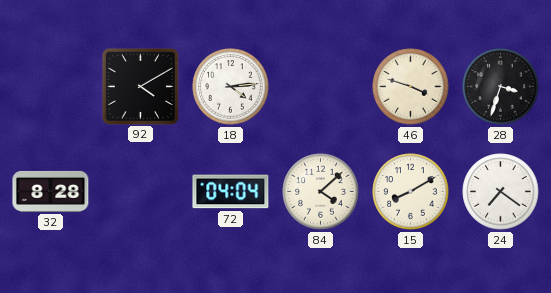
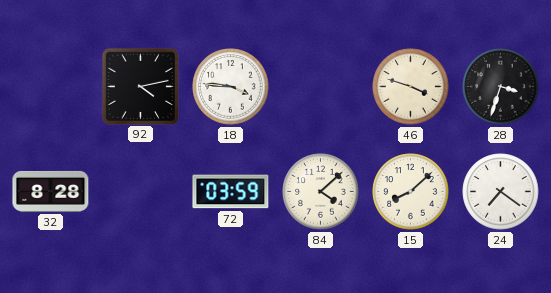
92: 4:10 -> 4:13 (140, 86)
18: 4:14 -> 3:46 (231, 87)
72: 04:04 -> 03:59 (231, 192)
15: 8:10 -> 8:08 (411, 192)
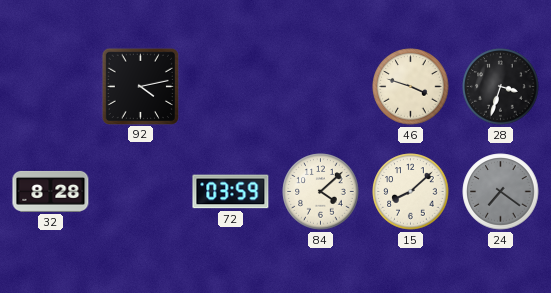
18: 3:46 -> none (231, 87)
24 dial: white -> grey (501, 192)
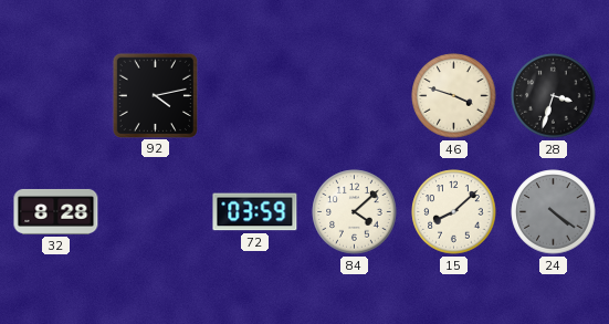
24: 7:21 -> 4:21 (554, 212)
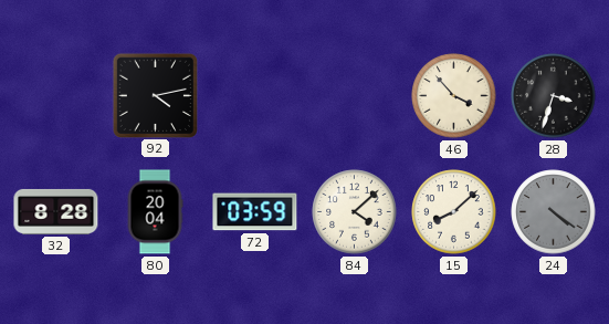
46: 3:48 -> 3:53 (454, 96)
80: none -> 20:04 (155, 212)
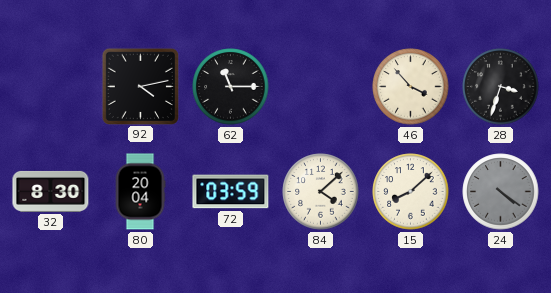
62: none -> 11:15 (231, 87)
32: 8:28 -> 8:30 (51, 191)
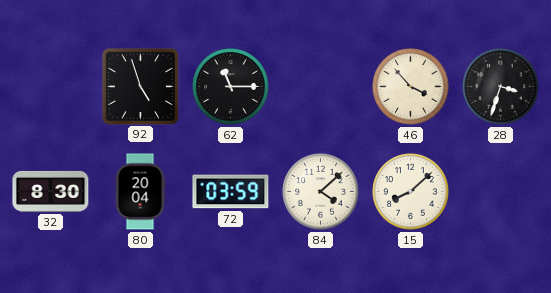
92: 4:13 -> 4:57 (140, 86)
24: 4:21 -> none (501, 192)
